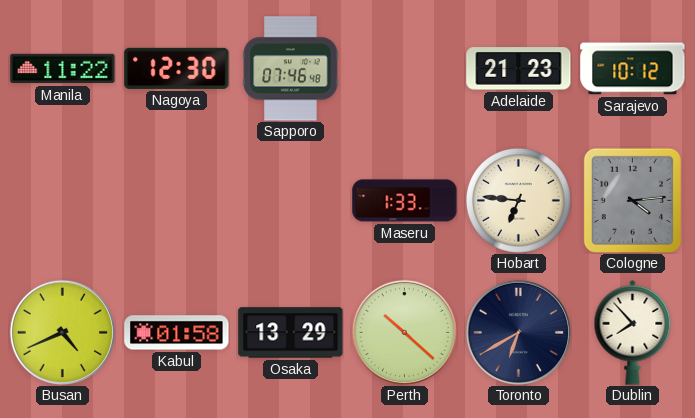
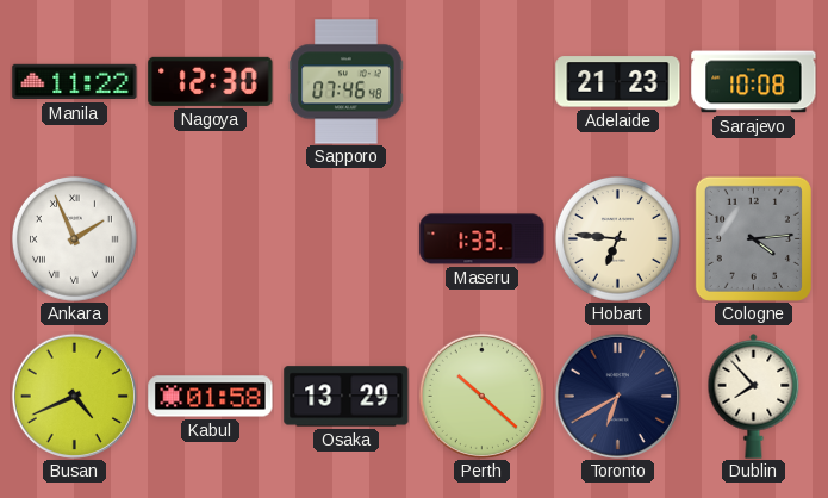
Sarajevo: 10:12 -> 10:08 (754, 82)
Ankara: none -> 1:56 (74, 238)
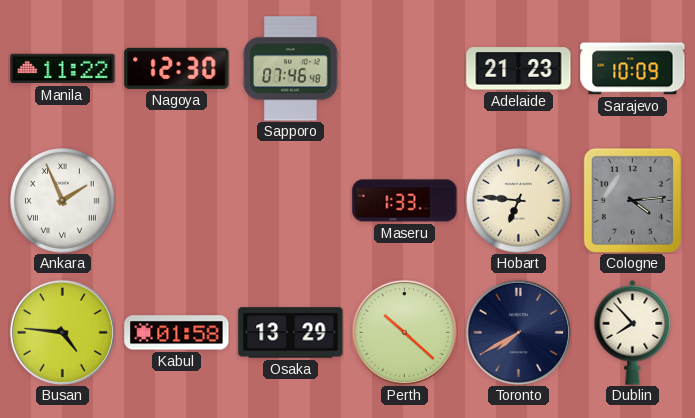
Sarajevo: 10:08 -> 10:09 (633, 69)
Busan: 4:41 -> 4:46 (62, 332)
Toronto: 6:40 -> 7:40 (518, 332)
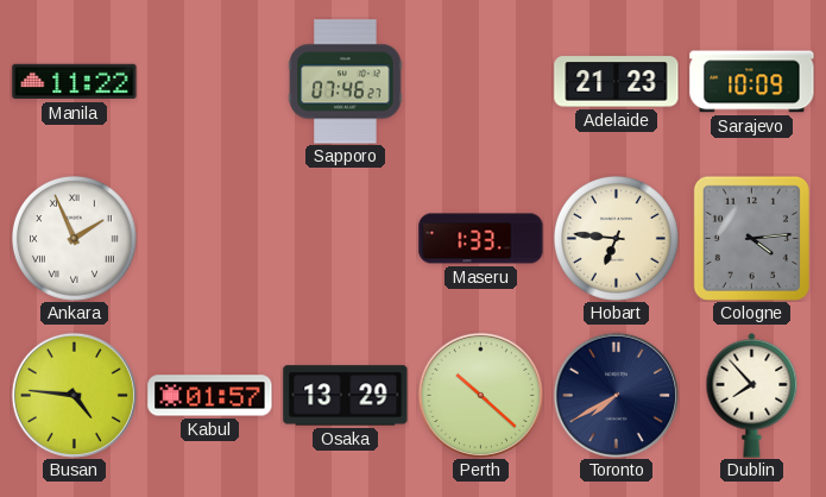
Nagoya: 12:30 -> none (177, 68)
Sapporo: 07:46:48 -> 07:46:27 (346, 82)
Kabul: 01:58 -> 01:57 (210, 396)
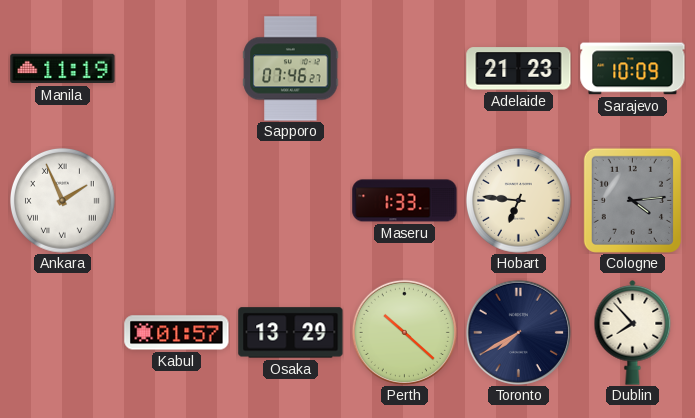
Manila: 11:22 -> 11:19 (63, 69)
Busan: 4:46 -> none (74, 395)
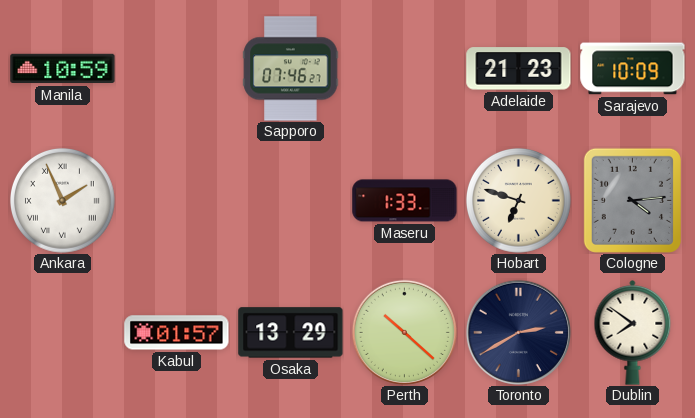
Manila: 11:19 -> 10:59 (63, 69)
Hobart: 6:46 -> 6:48 (518, 200)
Toronto: 7:40 -> 2:40 (518, 332)
Dublin: 7:53 -> 7:51 (633, 333)
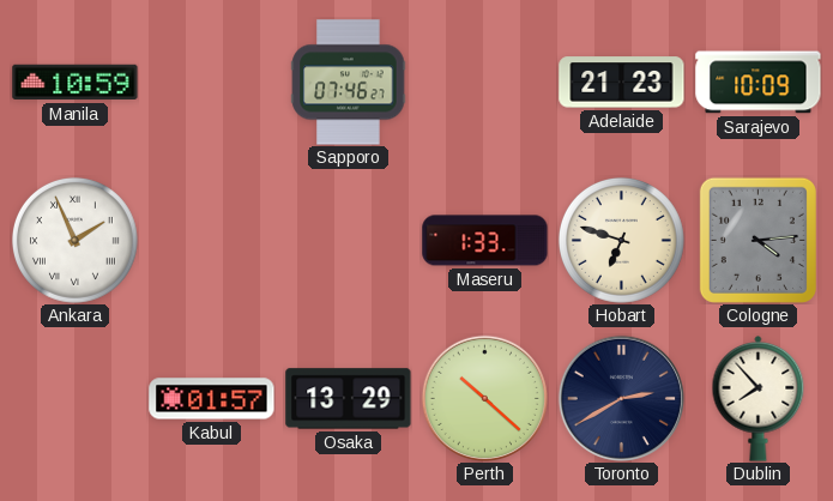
Dublin: 7:51 -> 7:53 (759, 399)
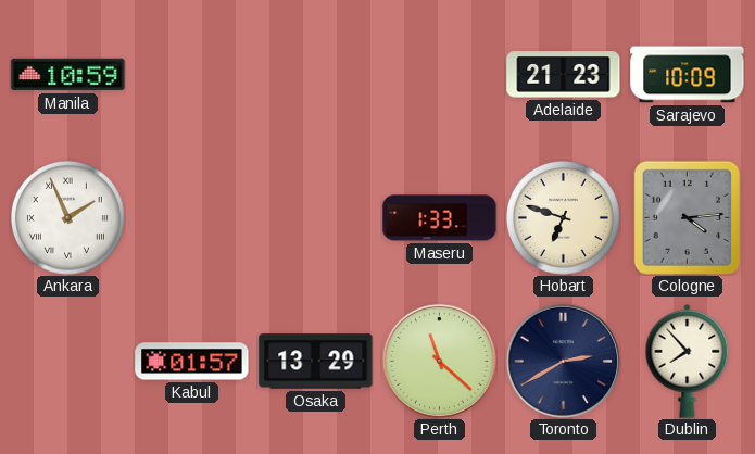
Sapporo: 07:46 -> none (349, 83)
Perth: 10:22 -> 11:22 (439, 361)
